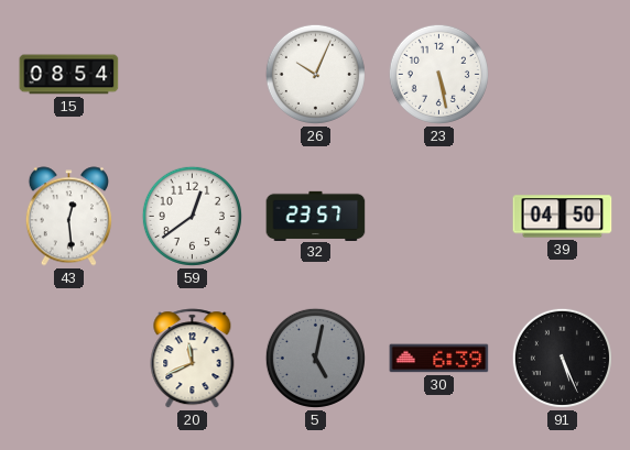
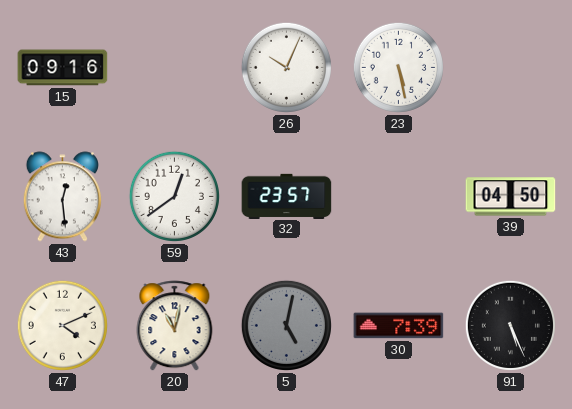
15: 08:54 -> 09:16 (63, 68)
47: none -> 4:11 (62, 325)
20: 11:41 -> 11:02 (175, 326)
30: 6:39 -> 7:39 (399, 326)
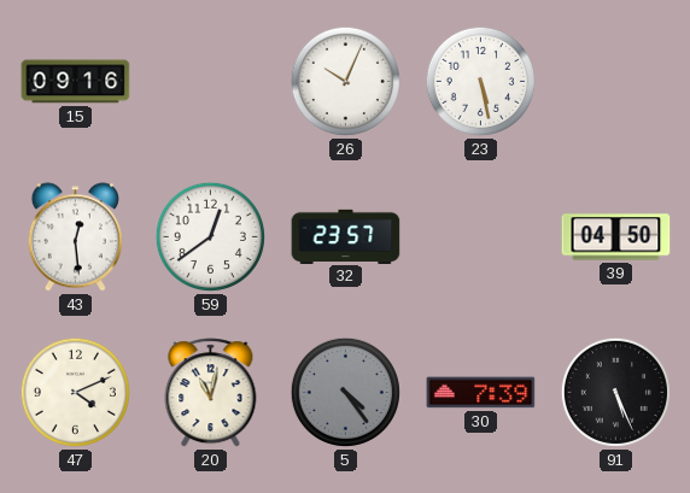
5: 5:02 -> 4:24 (345, 392)
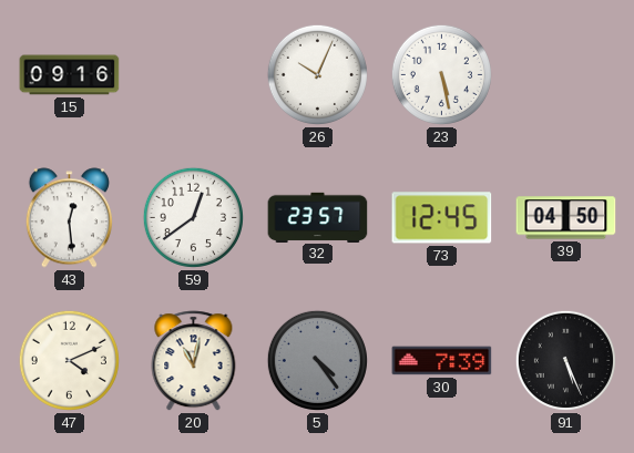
73: none -> 12:45 (442, 218)
